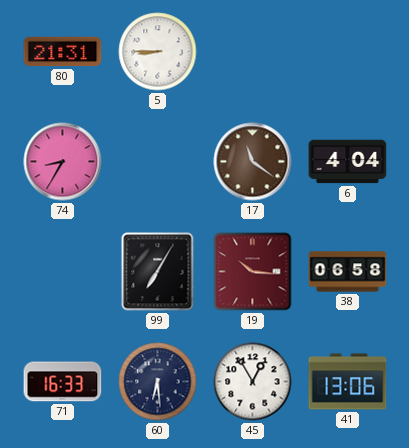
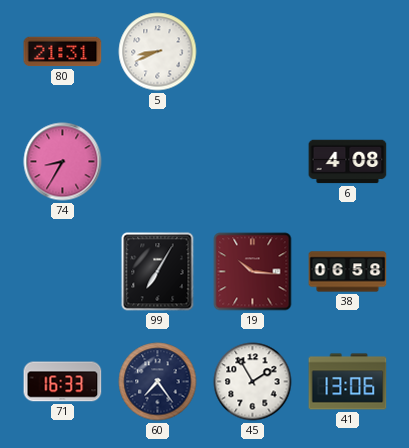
5: 8:45 -> 8:41 (158, 52)
17: 11:21 -> none (253, 162)
6: 4:04 -> 4:08 (348, 162)
60: 6:29 -> 7:24 (158, 382)
45: 12:55 -> 1:55 (253, 382)
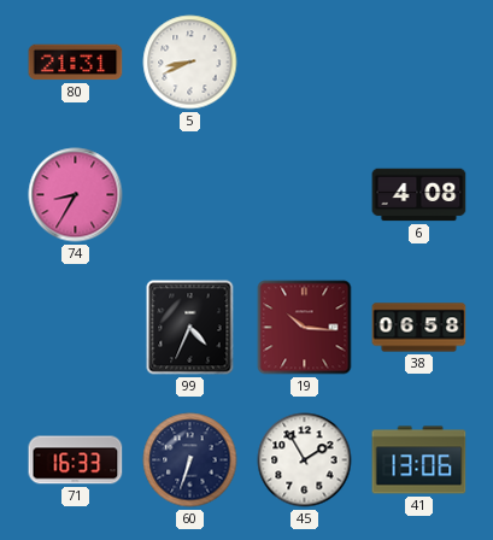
99: 7:05 -> 4:34 (190, 328)
60: 7:24 -> 6:33 (190, 460)
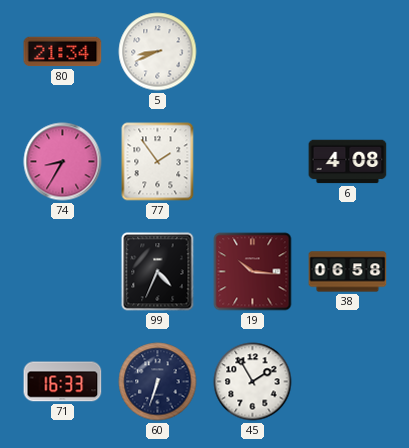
80: 21:31 -> 21:34 (63, 52)
77: none -> 1:54 (158, 162)
41: 13:06 -> none (419, 460)
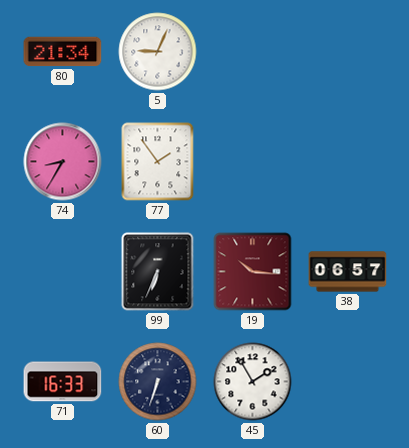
5: 8:41 -> 9:04 (158, 52)
6: 4:08 -> none (348, 162)
99: 4:34 -> 6:34 (158, 272)
38: 06:58 -> 06:57 (348, 272)
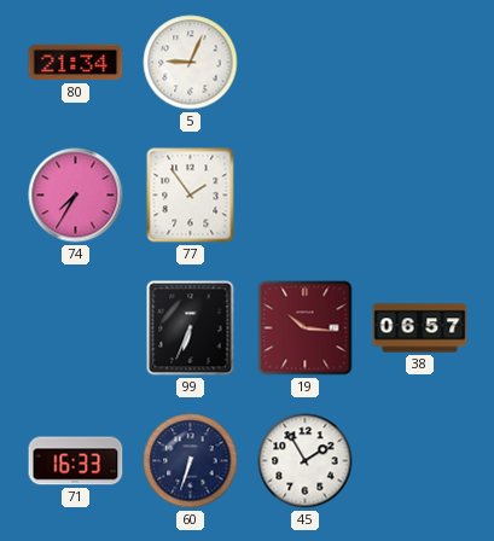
74: 8:35 -> 7:35 (76, 196)
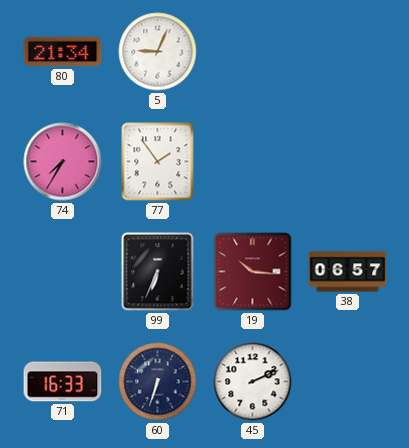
45: 1:55 -> 2:11 (253, 382)
